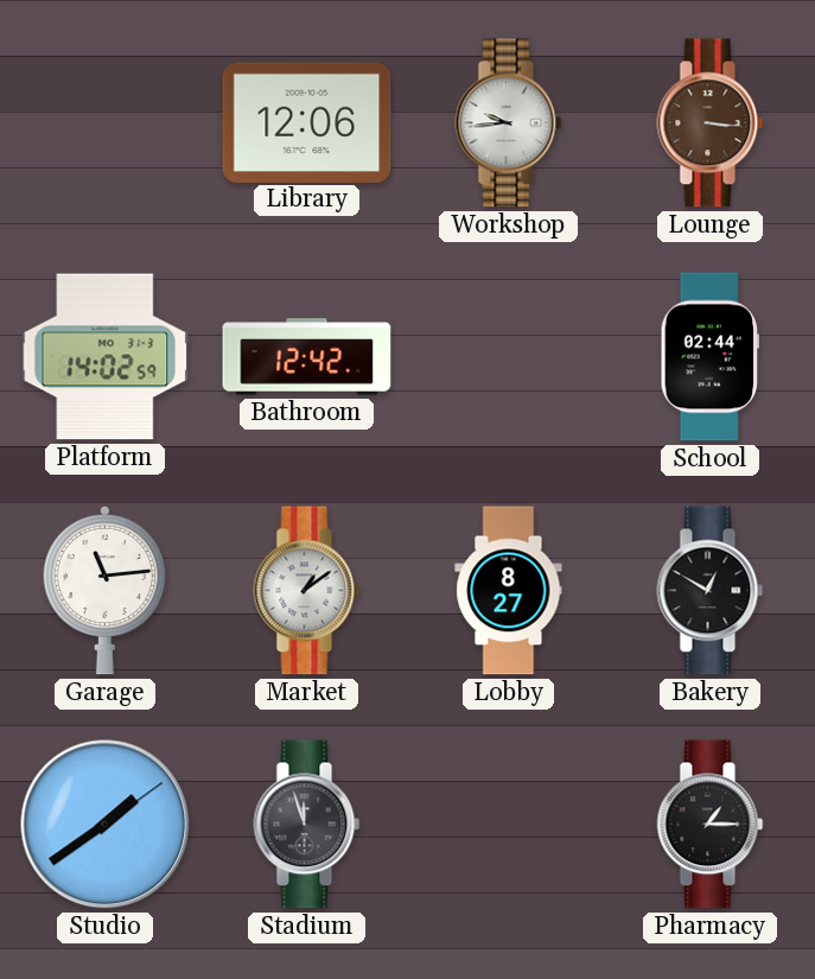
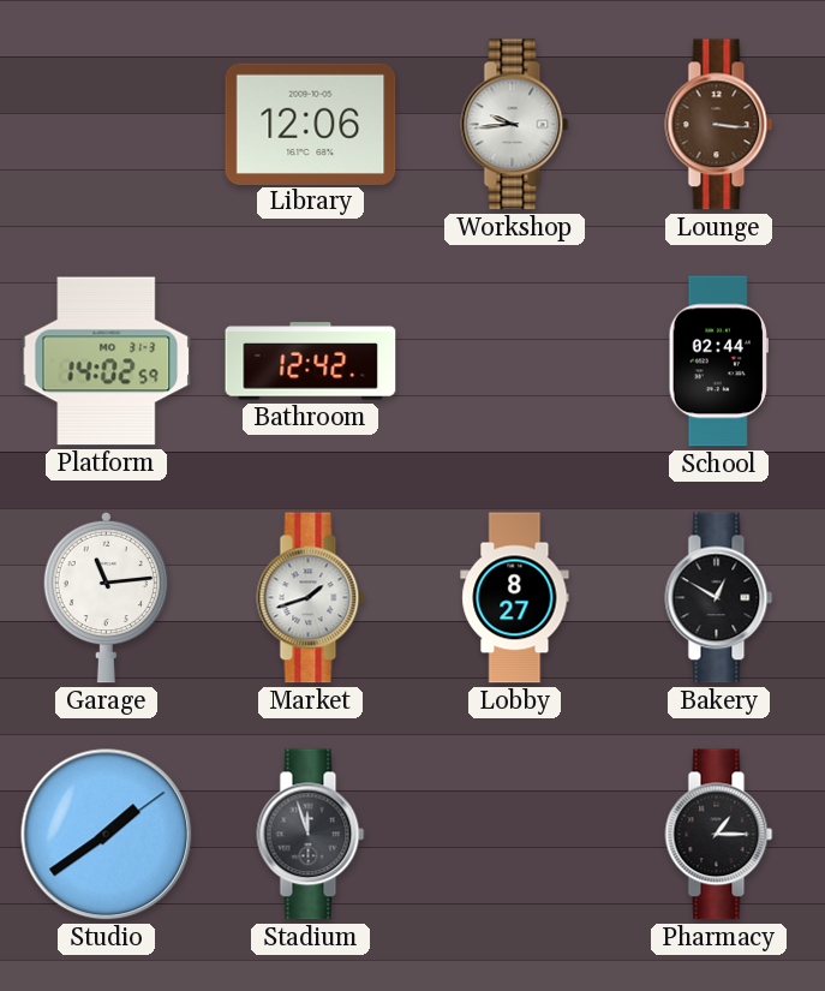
Market: 1:09 -> 1:42 (311, 598)
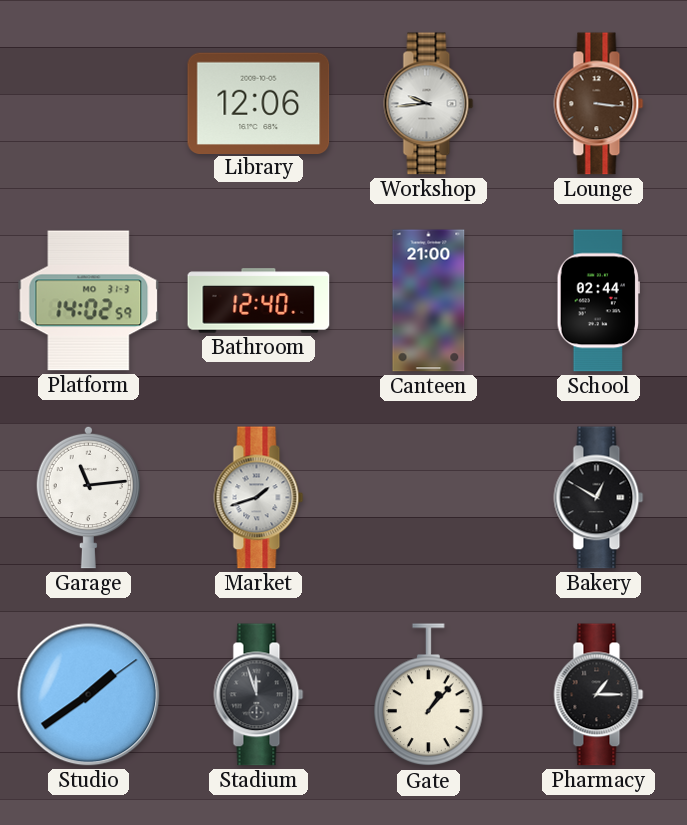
Bathroom: 12:42 -> 12:40 (259, 301)
Canteen: none -> 21:00 (429, 301)
Lobby: 8:27 -> none (515, 598)
Gate: none -> 1:07 (429, 695)
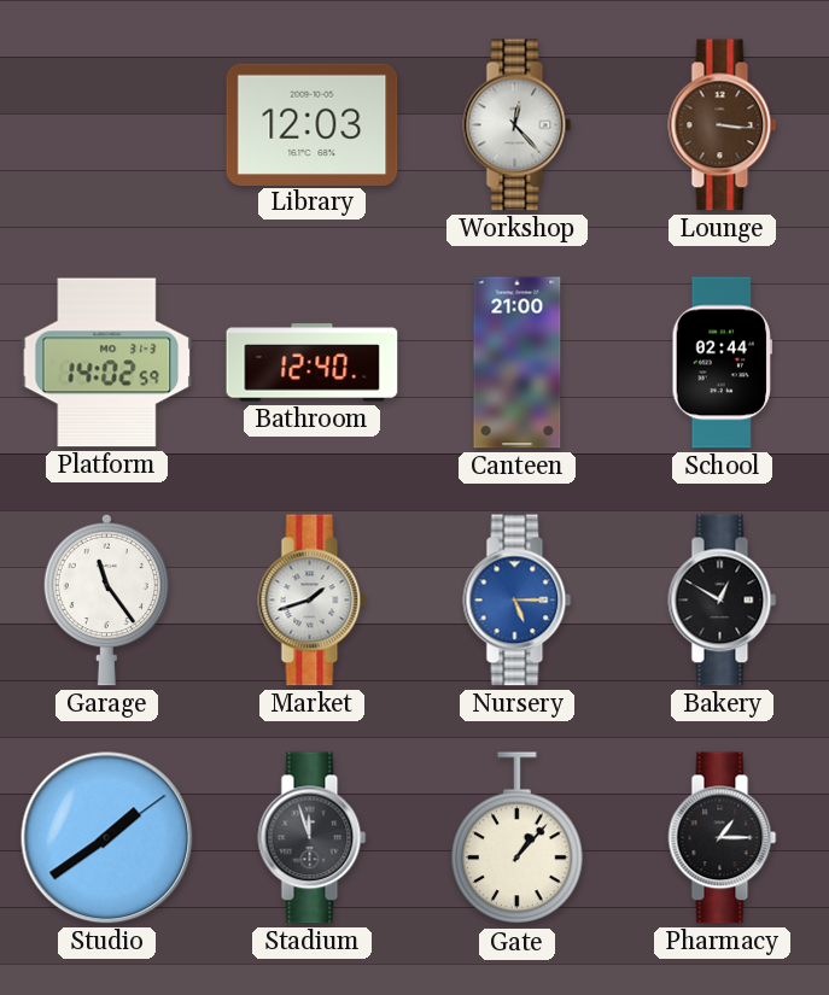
Library: 12:06 -> 12:03 (313, 124)
Workshop: 9:44 -> 12:23 (518, 125)
Garage: 11:14 -> 11:24 (106, 599)
Nursery: none -> 5:15 (518, 601)
